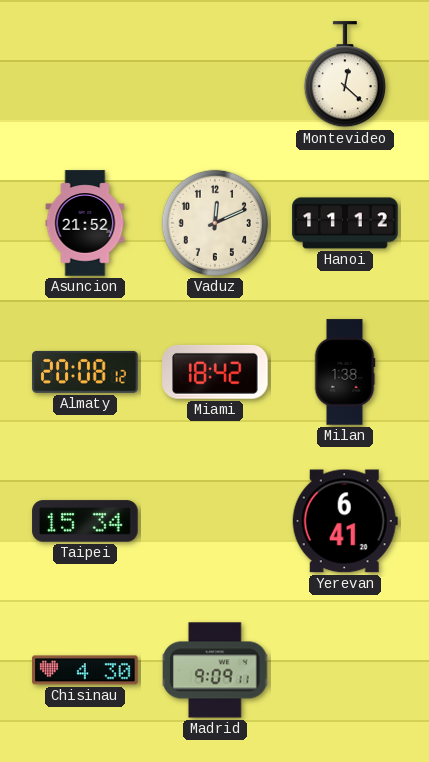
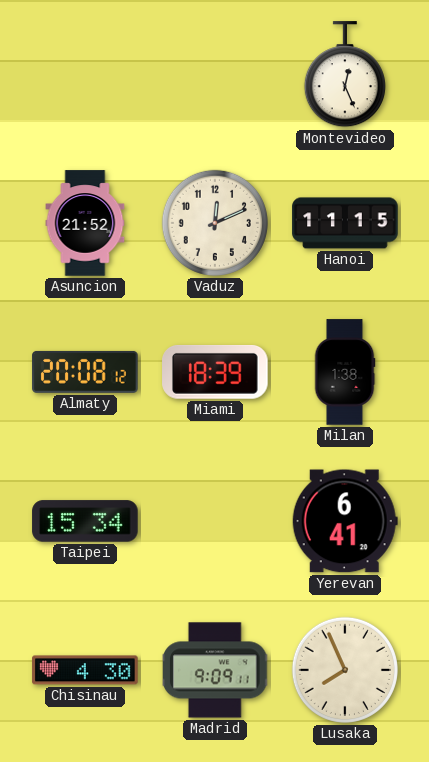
Montevideo: 12:22 -> 12:26 (345, 75)
Hanoi: 11:12 -> 11:15 (345, 223)
Miami: 18:42 -> 18:39 (215, 372)
Lusaka: none -> 7:56 (345, 670)
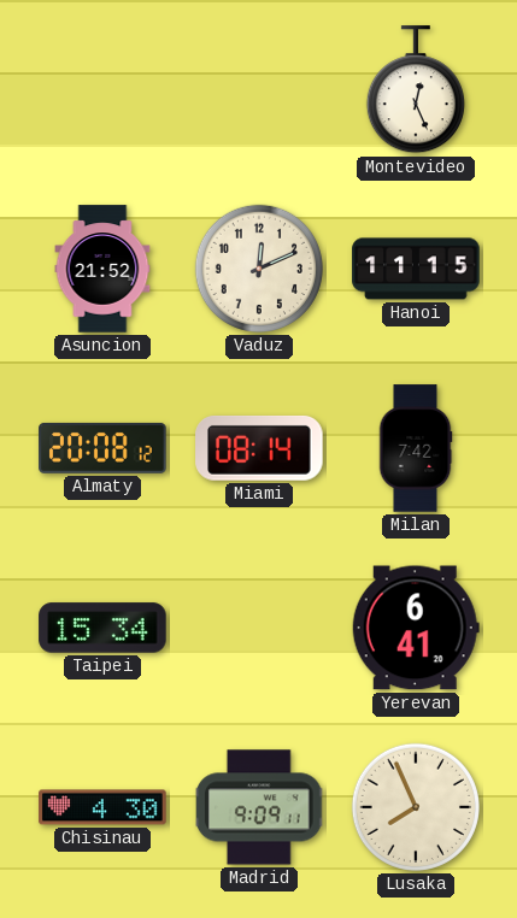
Miami: 18:39 -> 08:14 (259, 448)
Milan: 1:38 -> 7:42 (416, 448)
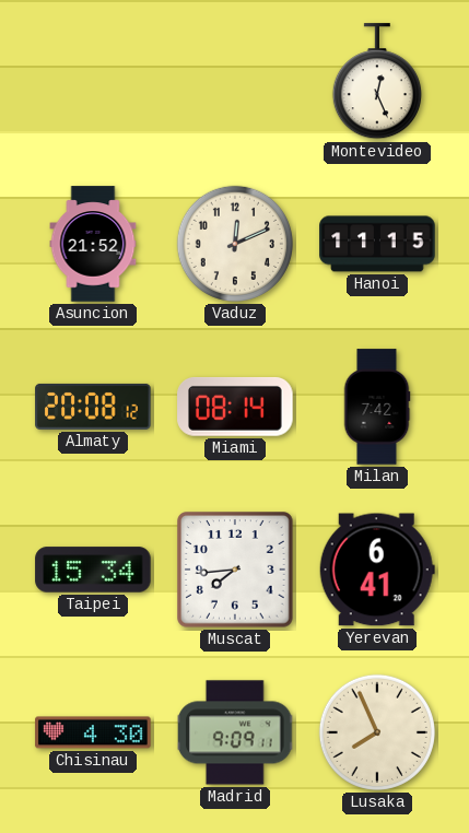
Muscat: none -> 7:44 (235, 570)
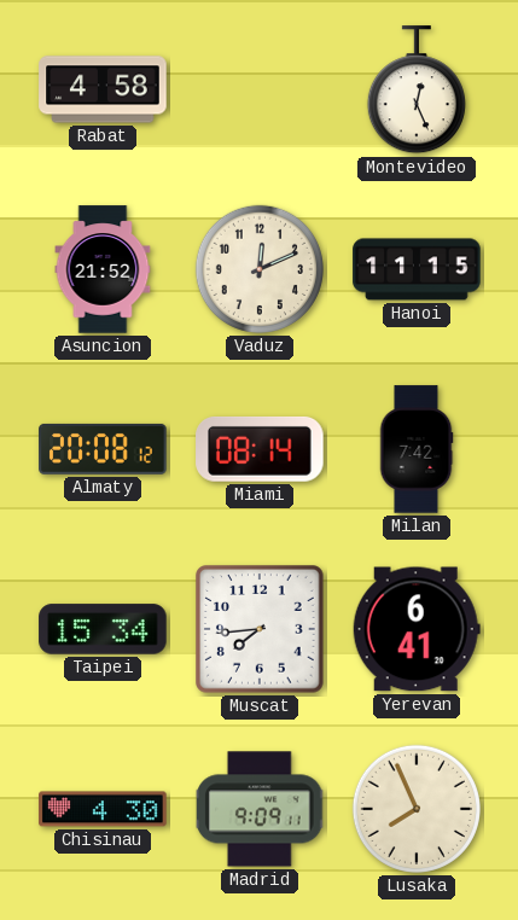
Rabat: none -> 4:58 (103, 89)
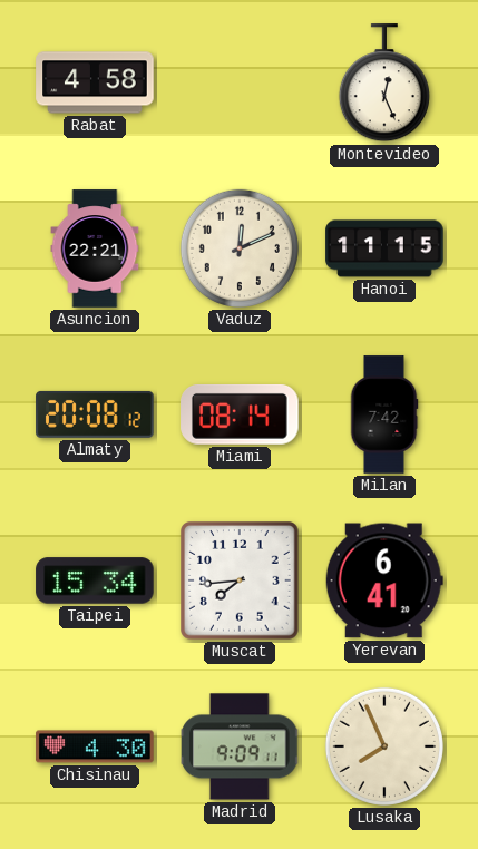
Asuncion: 21:52 -> 22:21 (95, 248)
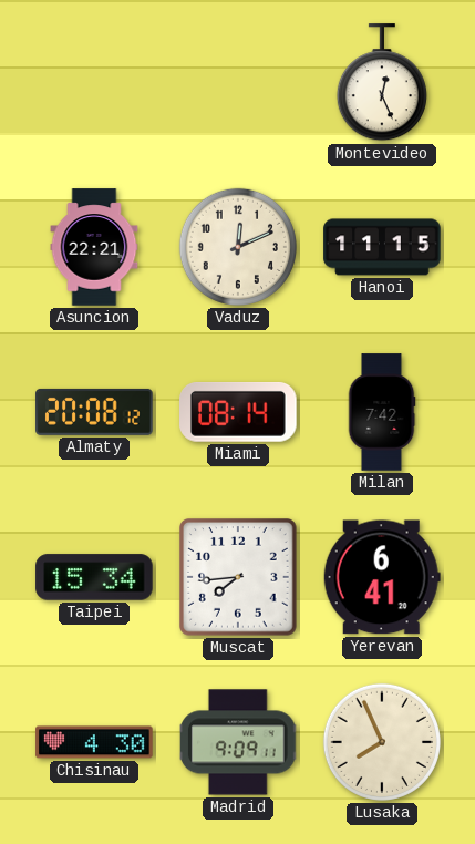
Rabat: 4:58 -> none (95, 82)
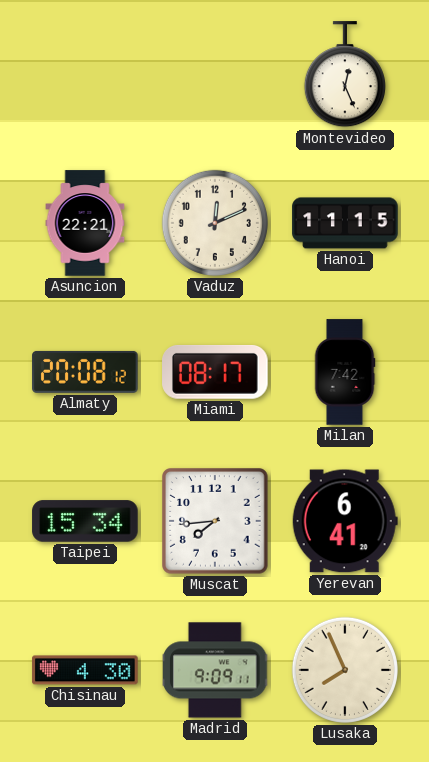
Miami: 08:14 -> 08:17 (215, 372)
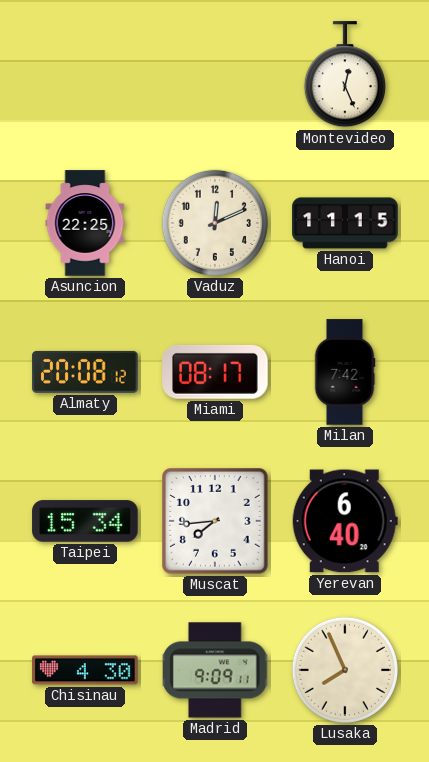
Asuncion: 22:21 -> 22:25 (85, 223)
Yerevan: 6:41 -> 6:40 (345, 521)
